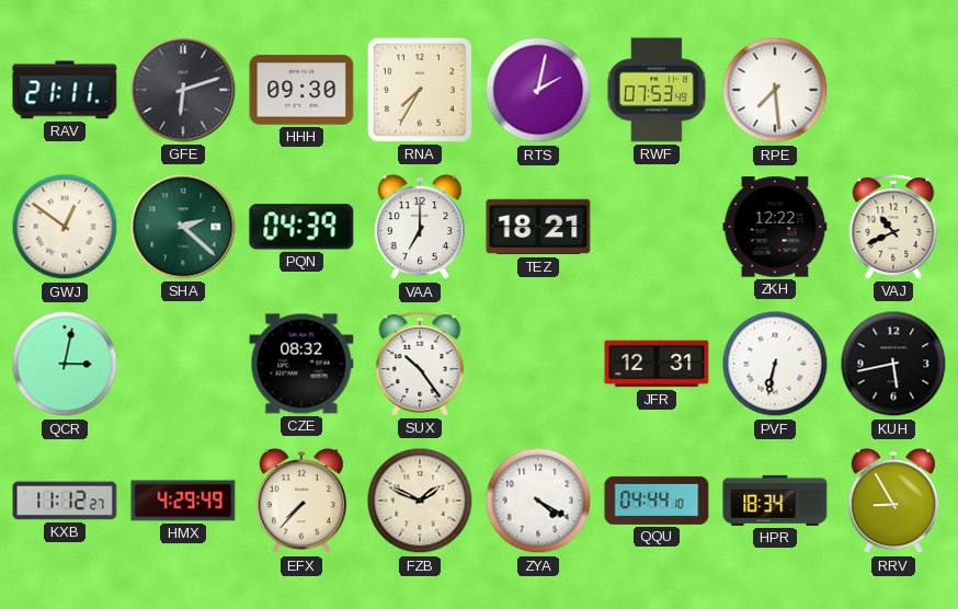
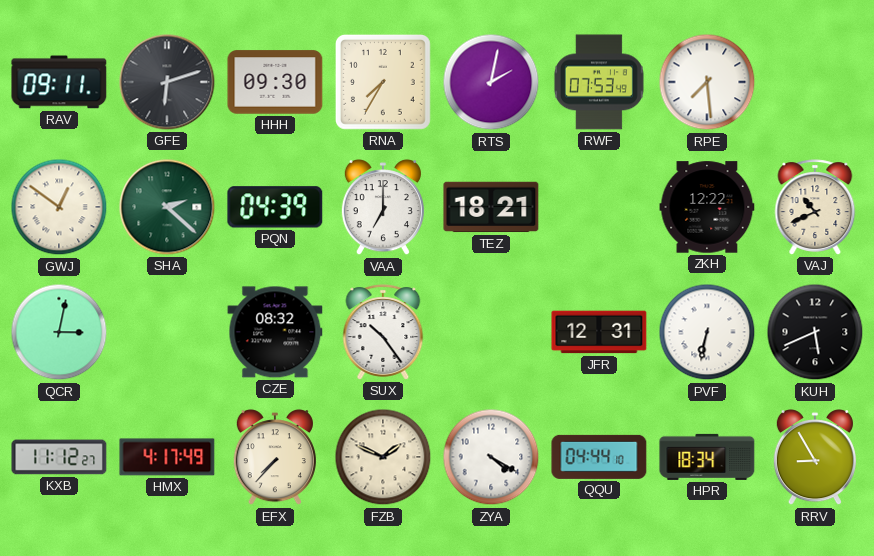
RAV: 21:11 -> 09:11 (59, 82)
KUH: 5:43 -> 5:41 (815, 332)
HMX: 4:29 -> 4:17 (167, 457)
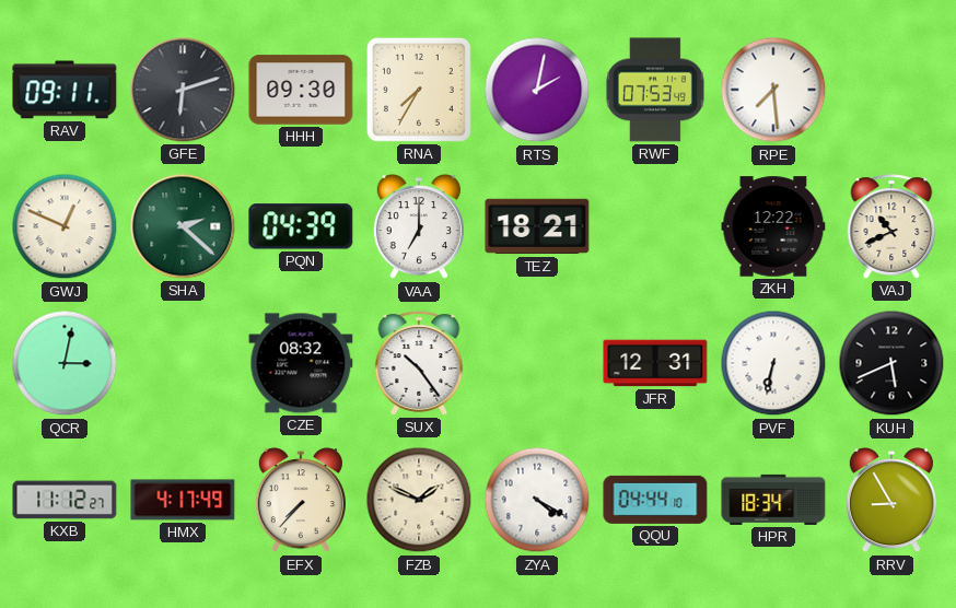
GWJ: 12:51 -> 12:49 (65, 226)
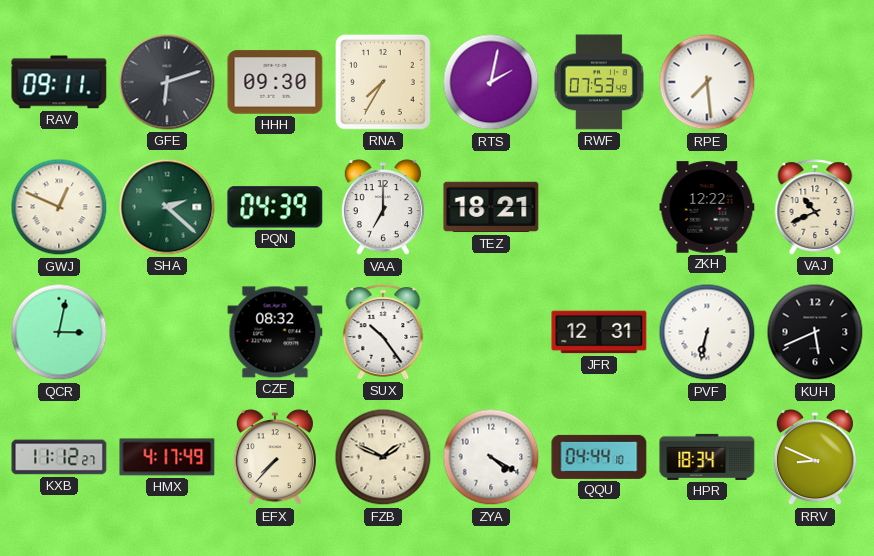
RRV: 8:55 -> 8:49 (815, 458)
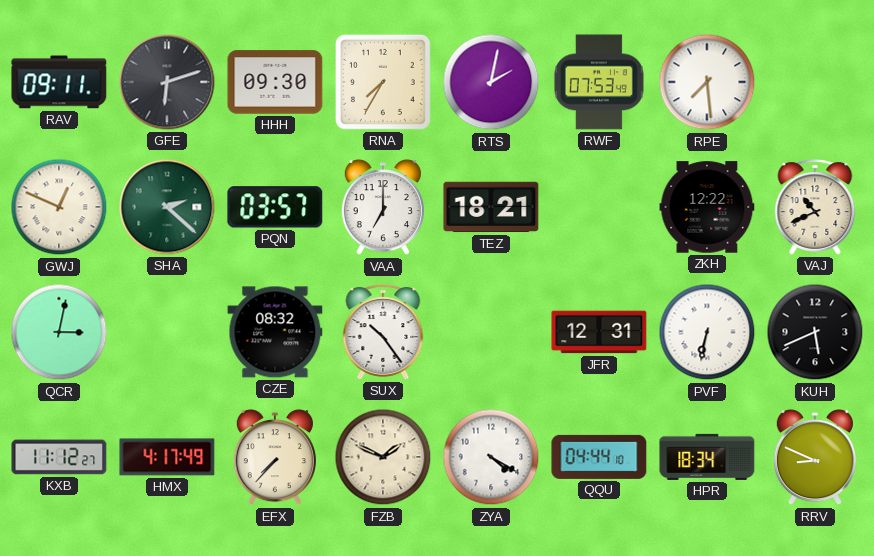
PQN: 04:39 -> 03:57 (275, 207)
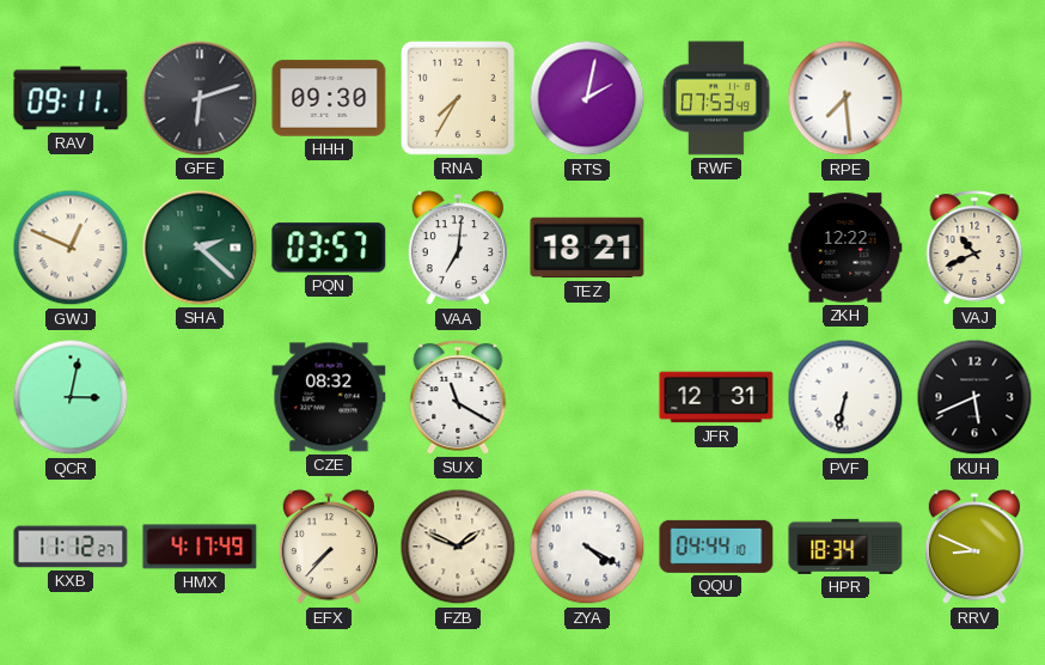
VAA: 7:00 -> 7:01 (458, 249)
SUX: 10:24 -> 11:20 (458, 397)
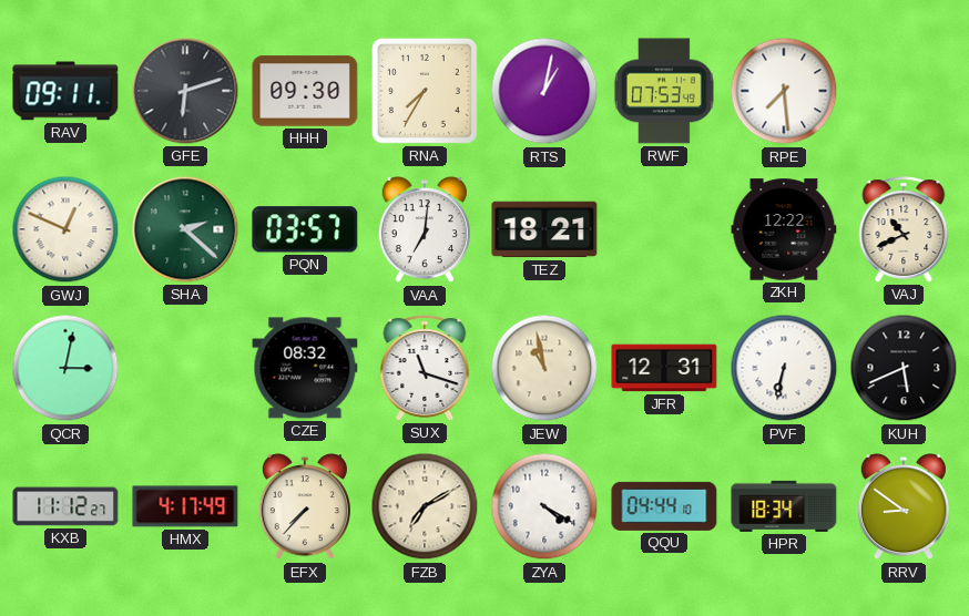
RTS: 2:02 -> 1:02 (544, 91)
SUX: 11:20 -> 11:18 (425, 368)
JEW: none -> 10:58 (544, 368)
FZB: 1:49 -> 7:10 (425, 506)
RRV: 8:49 -> 8:51 (904, 507)
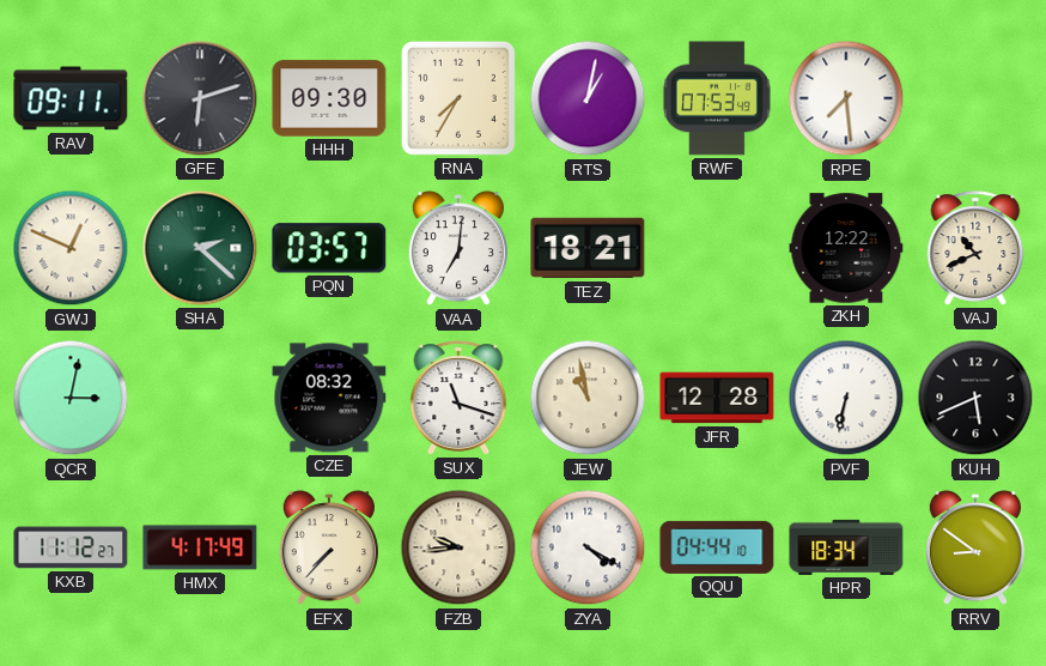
JFR: 12:31 -> 12:28 (717, 398)
FZB: 7:10 -> 9:44 (458, 547)
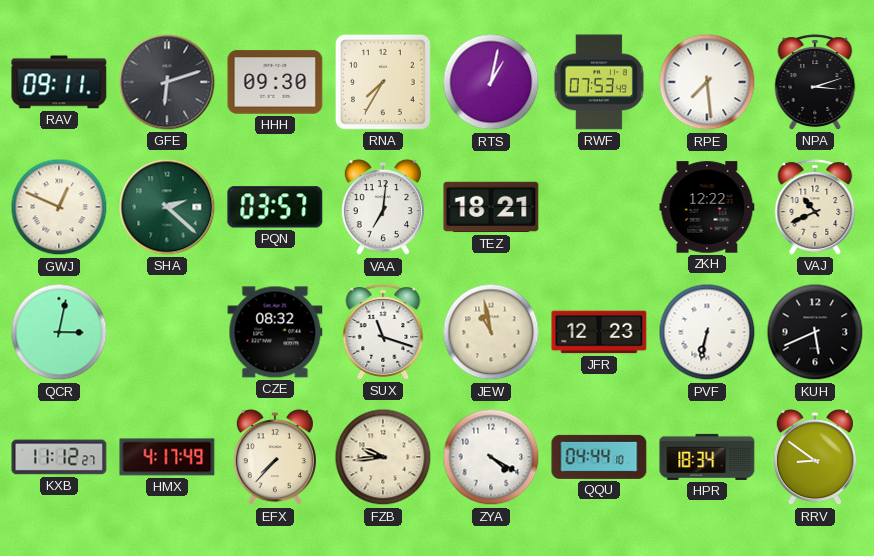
NPA: none -> 3:12 (815, 82)
JFR: 12:28 -> 12:23 (599, 332)
